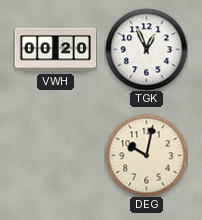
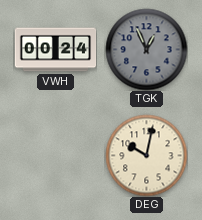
VWH: 00:20 -> 00:24 (55, 50)
TGK dial: white -> grey (146, 49)
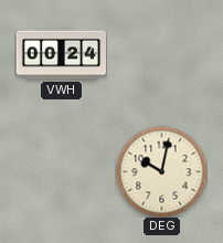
TGK: 12:56 -> none (146, 49)
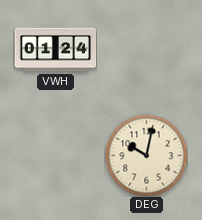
VWH: 00:24 -> 01:24 (55, 50)
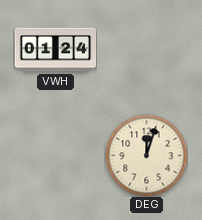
DEG: 10:02 -> 12:03 (146, 155)
